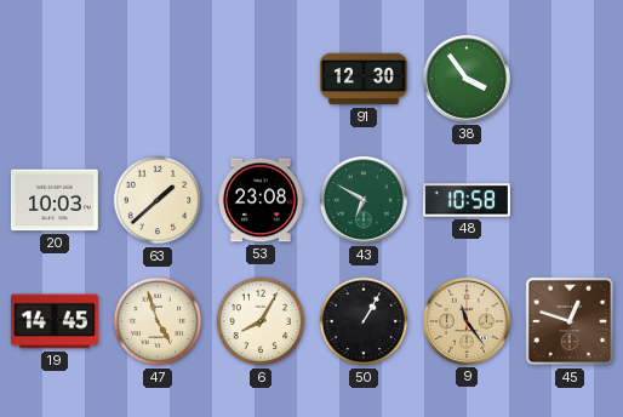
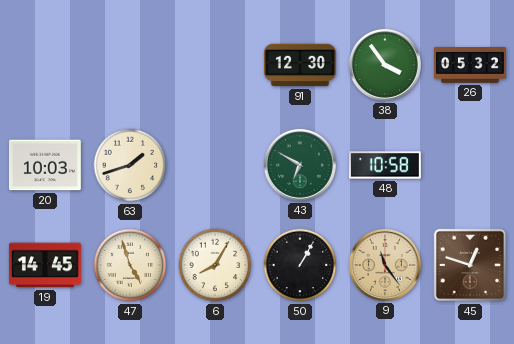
26: none -> 05:32 (471, 65)
63: 1:38 -> 1:42 (130, 165)
53: 23:08 -> none (261, 200)
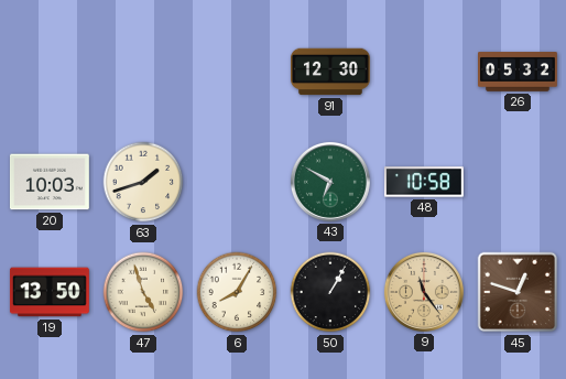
38: 3:54 -> none (385, 65)
19: 14:45 -> 13:50 (50, 292)
